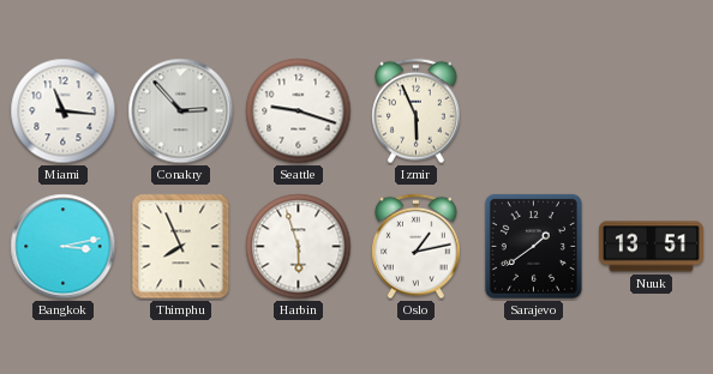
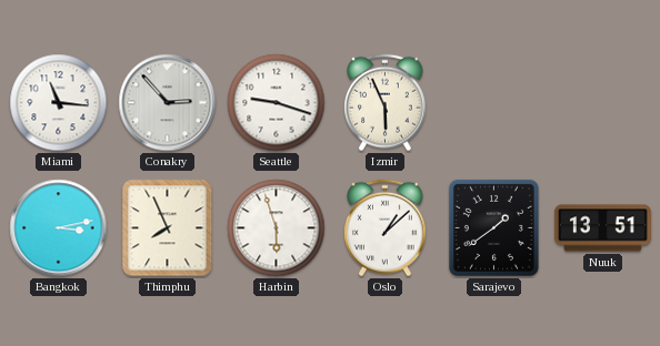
Oslo: 1:13 -> 1:08 (386, 228)
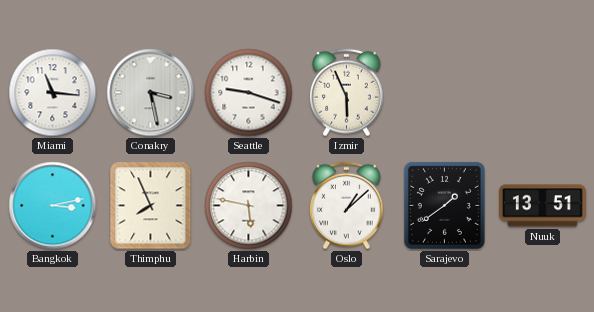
Conakry: 2:53 -> 3:28 (151, 93)
Harbin: 5:57 -> 5:47 (249, 206)
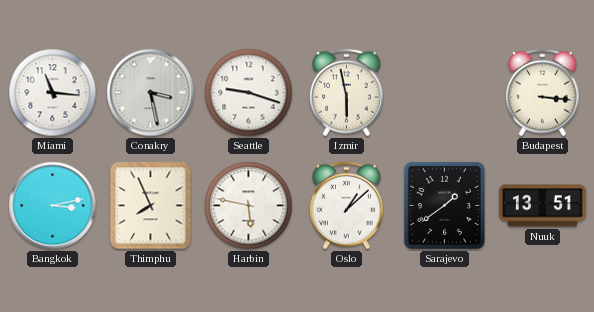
Izmir: 5:56 -> 5:58 (347, 93)
Budapest: none -> 3:16 (543, 93)
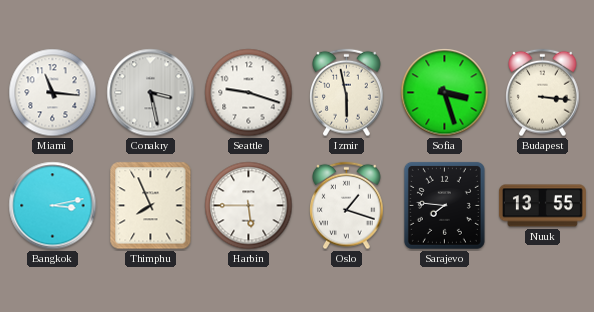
Sofia: none -> 3:27 (445, 93)
Harbin: 5:47 -> 5:45 (249, 206)
Oslo: 1:08 -> 1:18 (347, 206)
Sarajevo: 1:39 -> 7:46 (444, 205)
Nuuk: 13:51 -> 13:55 (542, 206)
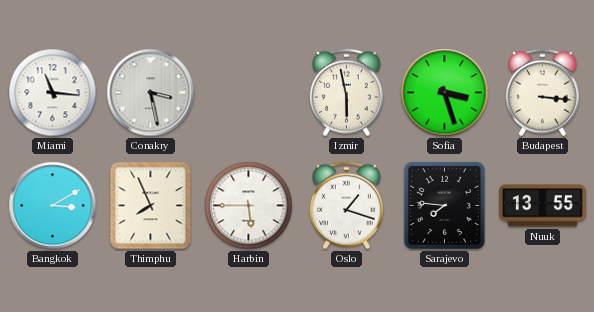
Seattle: 9:18 -> none (249, 93)
Bangkok: 3:13 -> 3:10 (53, 206)
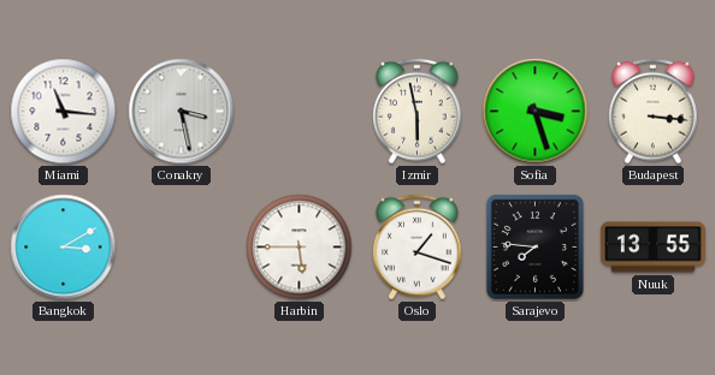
Thimphu: 7:56 -> none (151, 206)
